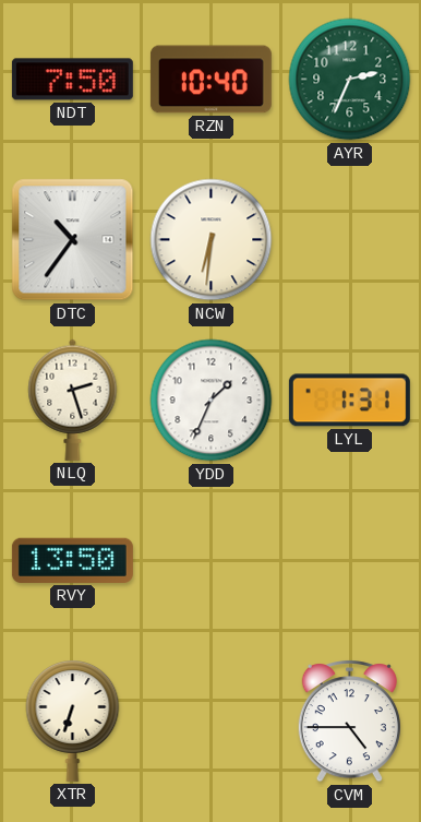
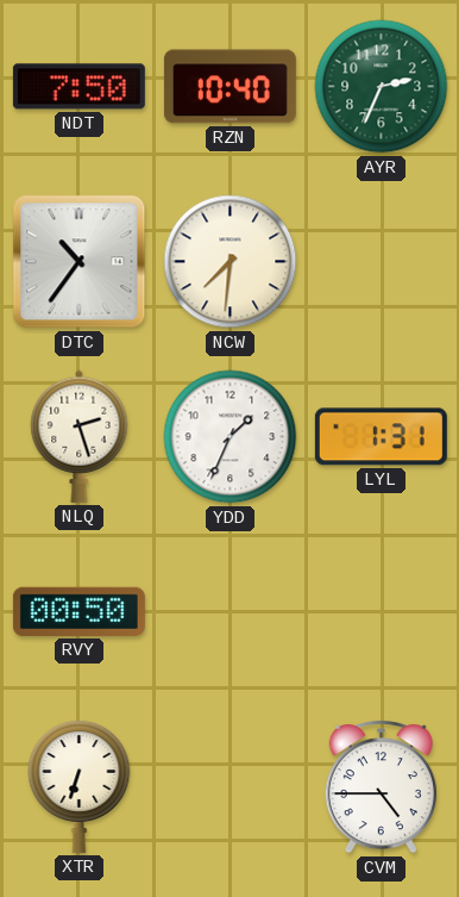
NCW: 6:31 -> 7:31 (231, 262)
RVY: 13:50 -> 00:50 (78, 611)
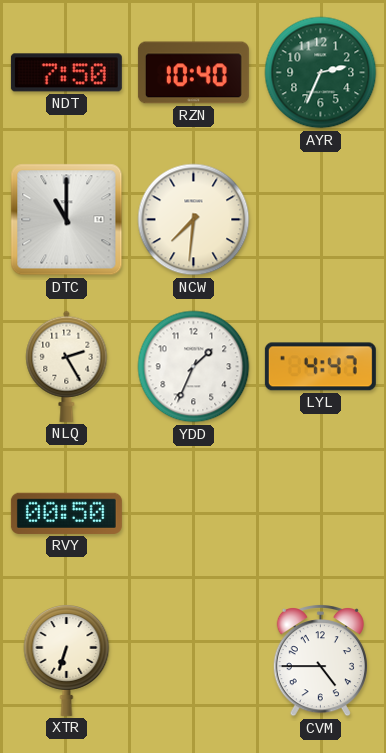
DTC: 10:36 -> 11:00 (67, 220)
NLQ: 2:27 -> 2:25 (67, 366)
LYL: 1:31 -> 4:47 (320, 367)
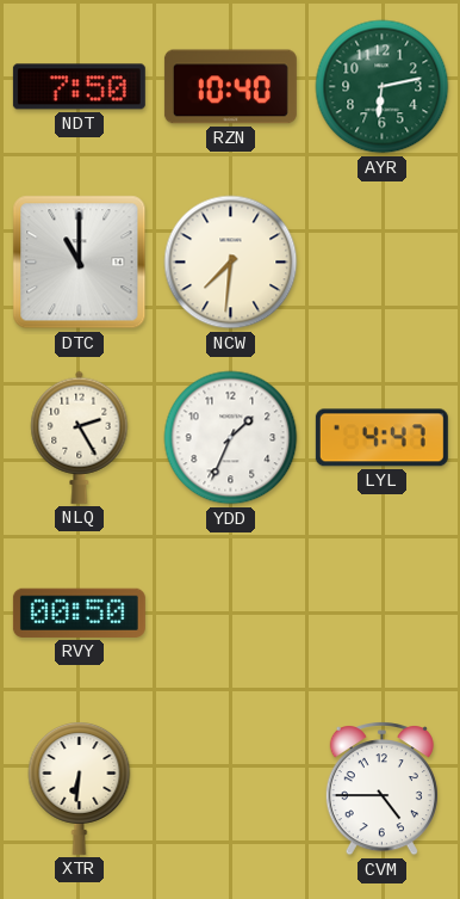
AYR: 2:34 -> 6:13 (383, 87)
XTR: 6:33 -> 6:31 (80, 789)
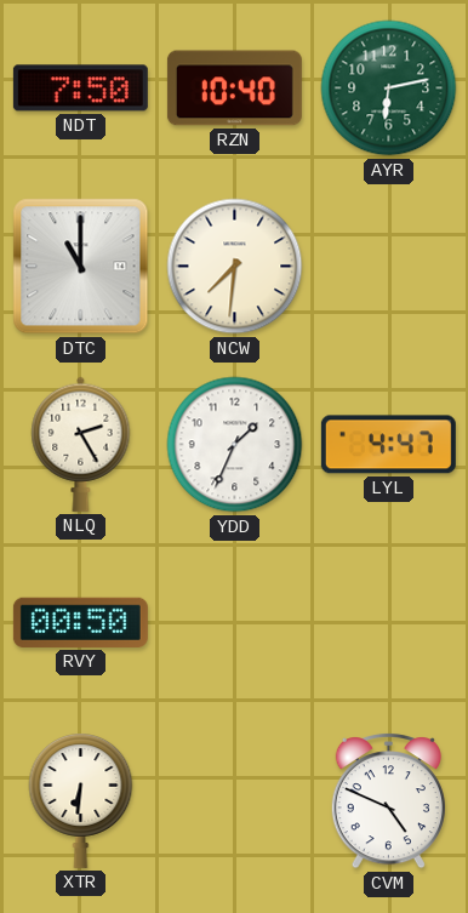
CVM: 4:45 -> 4:49 (388, 801)
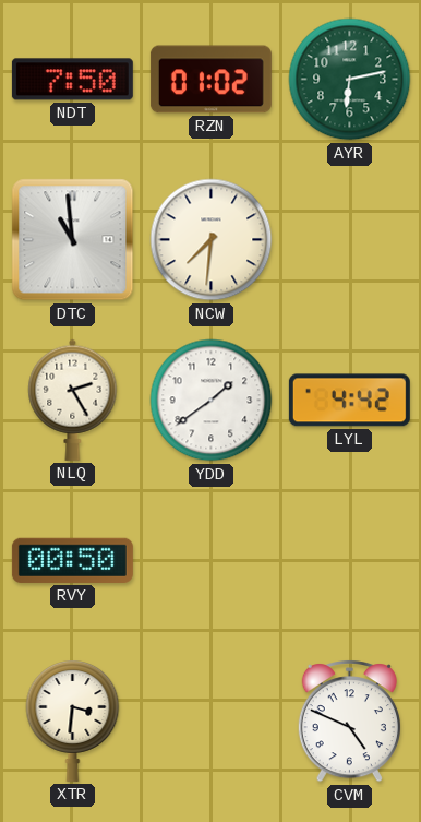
RZN: 10:40 -> 01:02 (211, 80)
DTC: 11:00 -> 10:59 (73, 240)
YDD: 1:34 -> 1:39 (212, 401)
LYL: 4:47 -> 4:42 (349, 401)
XTR: 6:31 -> 3:31 (73, 722)
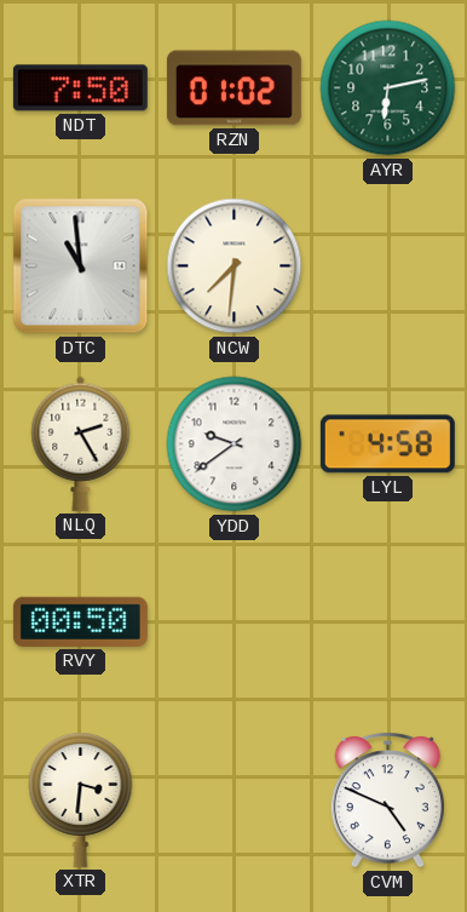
YDD: 1:39 -> 9:39 (235, 444)
LYL: 4:42 -> 4:58 (387, 444)
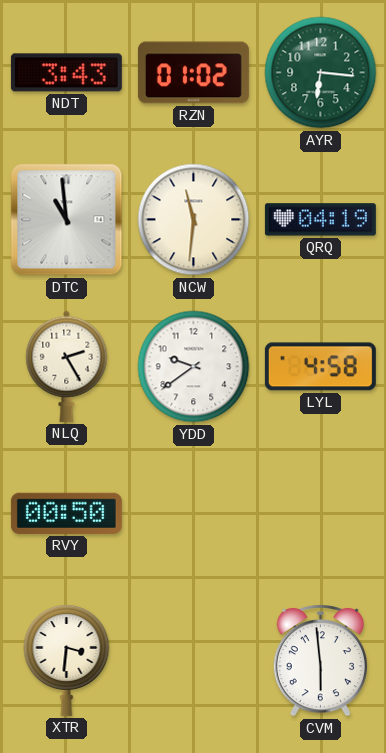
NDT: 7:50 -> 3:43 (66, 73)
AYR: 6:13 -> 6:16 (321, 73)
NCW: 7:31 -> 11:31 (194, 220)
QRQ: none -> 04:19 (320, 220)
CVM: 4:49 -> 5:59 (320, 661)
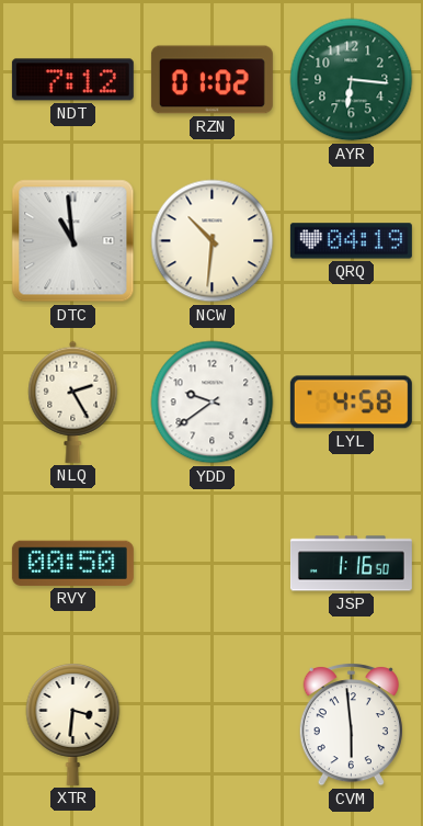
NDT: 3:43 -> 7:12 (72, 80)
NCW: 11:31 -> 10:31 (213, 241)
JSP: none -> 1:16 (351, 564)
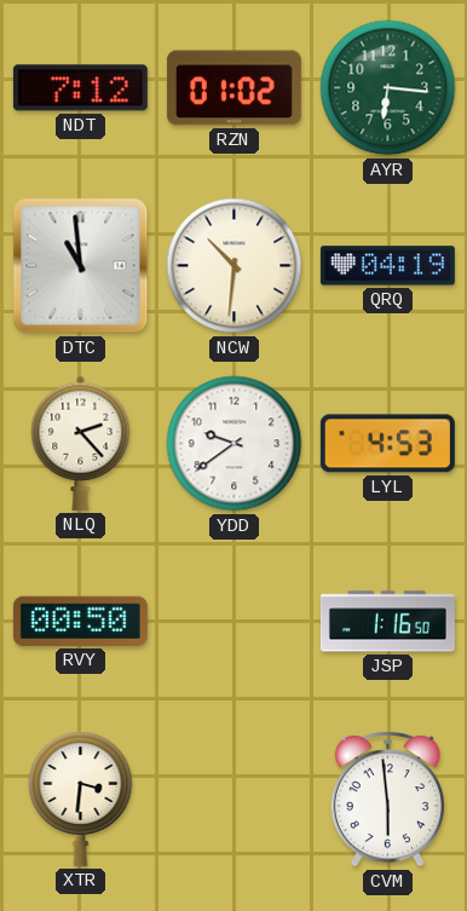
NLQ: 2:25 -> 2:23 (81, 443)
LYL: 4:58 -> 4:53 (387, 444)
